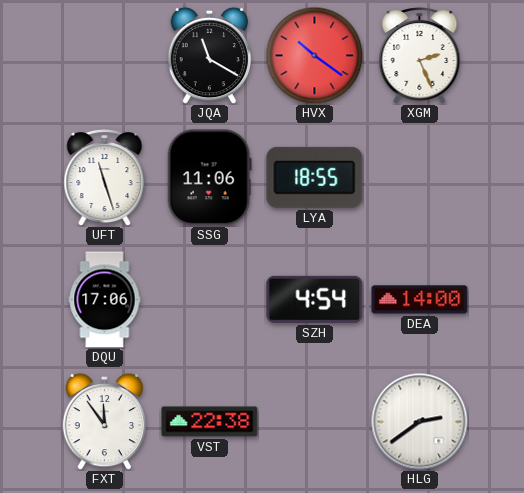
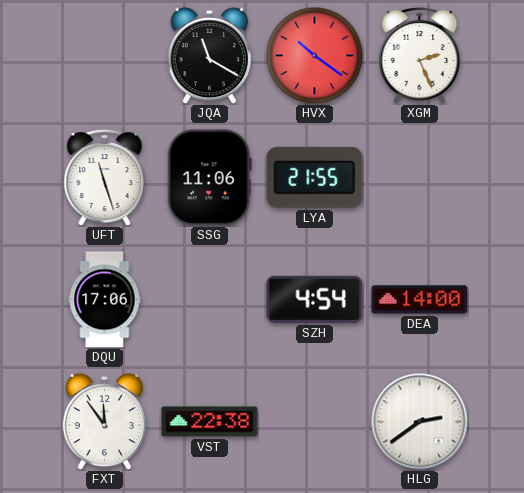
LYA: 18:55 -> 21:55 (315, 177)
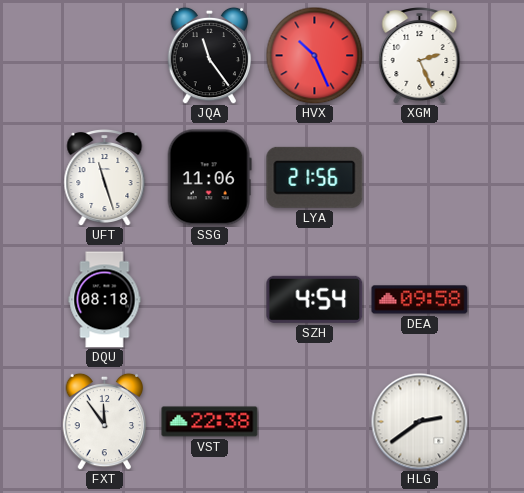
JQA: 11:20 -> 11:24 (210, 55)
HVX: 10:21 -> 10:26 (314, 55)
LYA: 21:55 -> 21:56 (315, 177)
DQU: 17:06 -> 08:18 (105, 300)
DEA: 14:00 -> 09:58 (420, 300)
